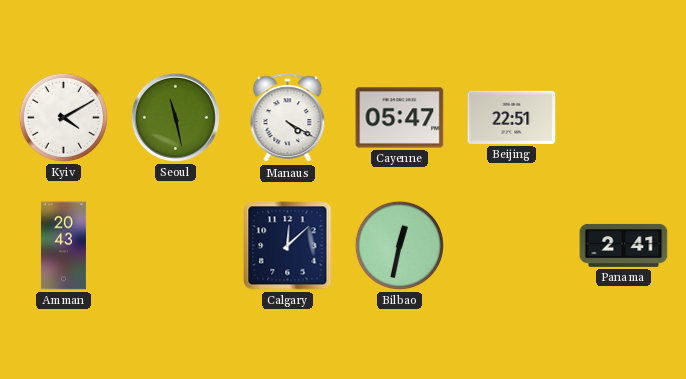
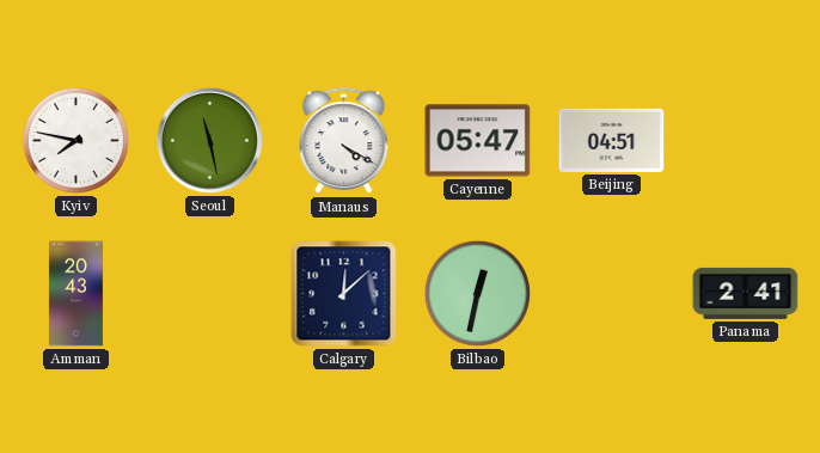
Kyiv: 4:10 -> 7:47 (75, 140)
Beijing: 22:51 -> 04:51 (612, 140)
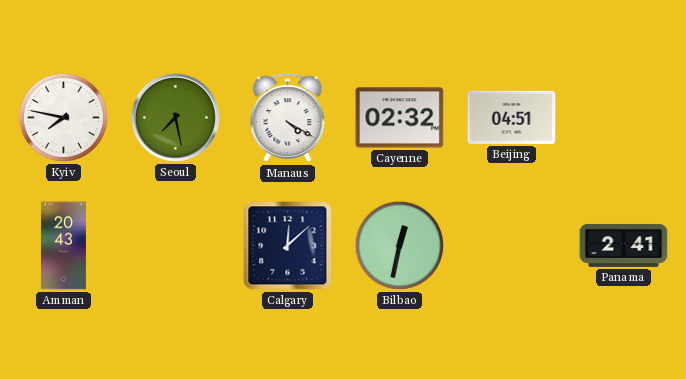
Seoul: 11:28 -> 7:28 (175, 117)
Cayenne: 05:47 -> 02:32 (400, 118)
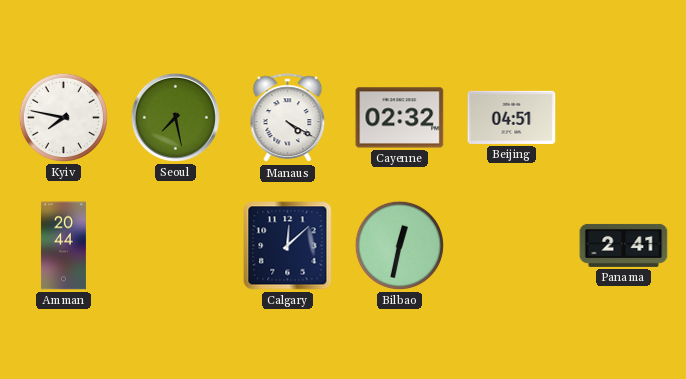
Amman: 20:43 -> 20:44 (63, 246)
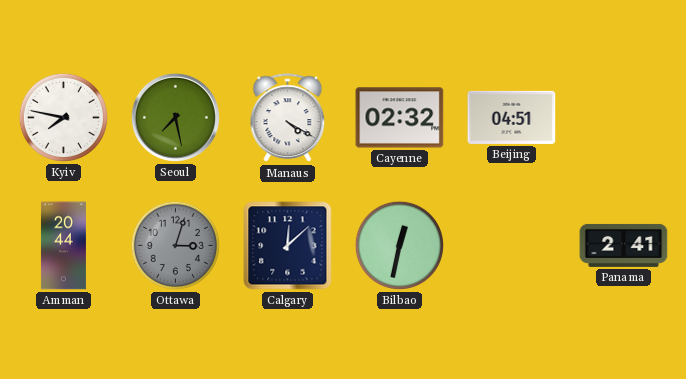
Ottawa: none -> 3:03 (175, 245)
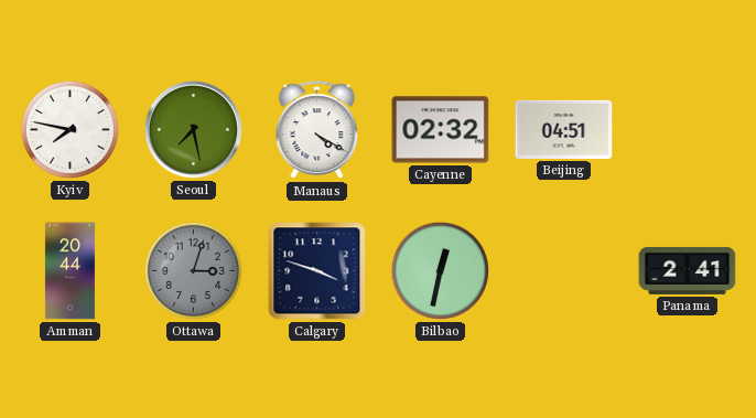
Calgary: 12:08 -> 3:48 (317, 271)
